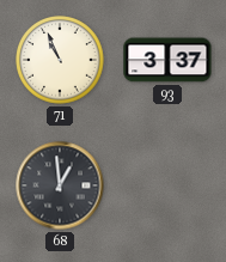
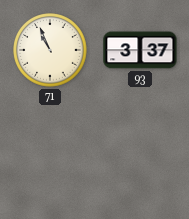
68: 12:59 -> none (60, 185)
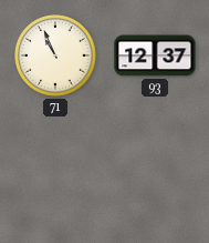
93: 3:37 -> 12:37 (155, 55)
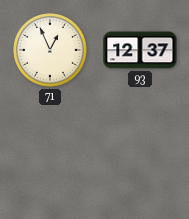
71: 10:56 -> 12:56 (50, 50)
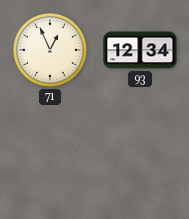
93: 12:37 -> 12:34 (140, 50)
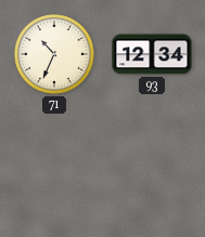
71: 12:56 -> 10:34 (54, 54)
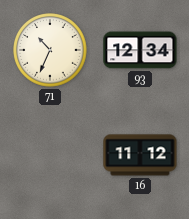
16: none -> 11:12 (140, 155)
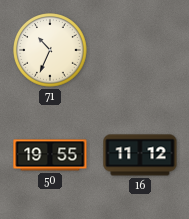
93: 12:34 -> none (140, 50)
50: none -> 19:55 (50, 155)
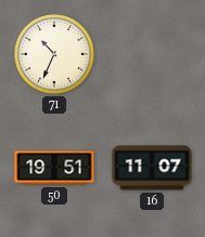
50: 19:55 -> 19:51 (54, 168)
16: 11:12 -> 11:07 (152, 168)
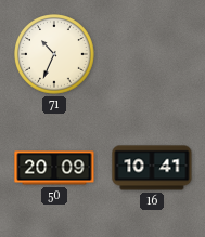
50: 19:51 -> 20:09 (54, 168)
16: 11:07 -> 10:41 (152, 168)
